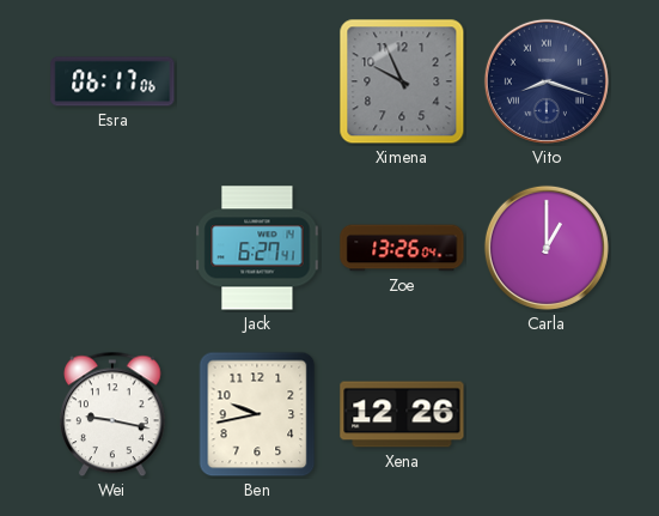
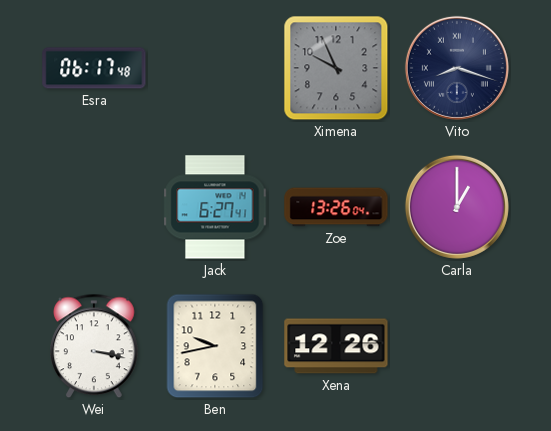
Esra: 06:17:06 -> 06:17:48 (94, 68)
Wei: 9:17 -> 3:17 (95, 346)
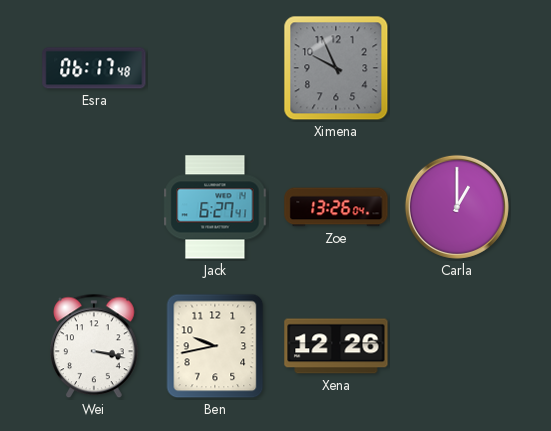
Vito: 8:18 -> none (457, 68)
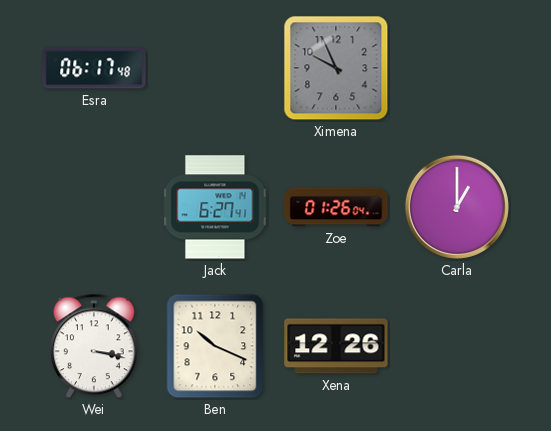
Zoe: 13:26 -> 01:26 (336, 207)
Ben: 9:43 -> 10:19 (215, 346)
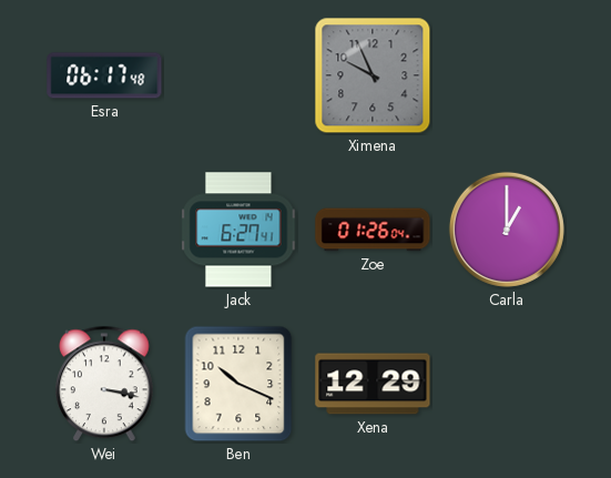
Xena: 12:26 -> 12:29 (373, 384)
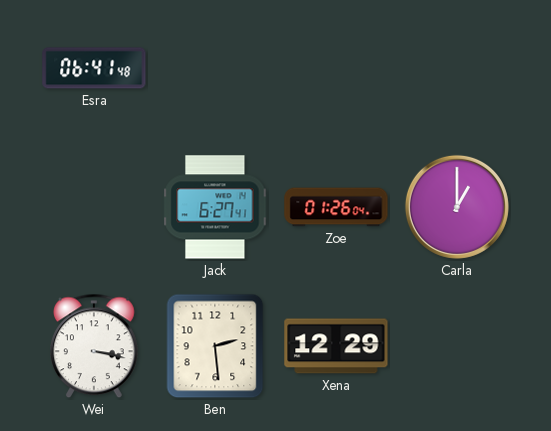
Esra: 06:17 -> 06:41 (94, 68)
Ximena: 9:56 -> none (373, 75)
Ben: 10:19 -> 2:29 (215, 346)
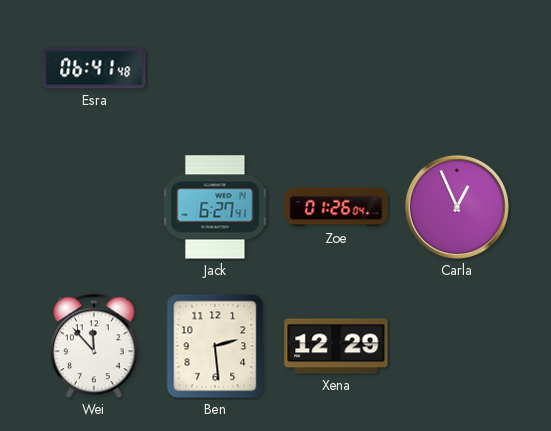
Carla: 1:00 -> 12:56 (457, 207)
Wei: 3:17 -> 11:53 (95, 346)
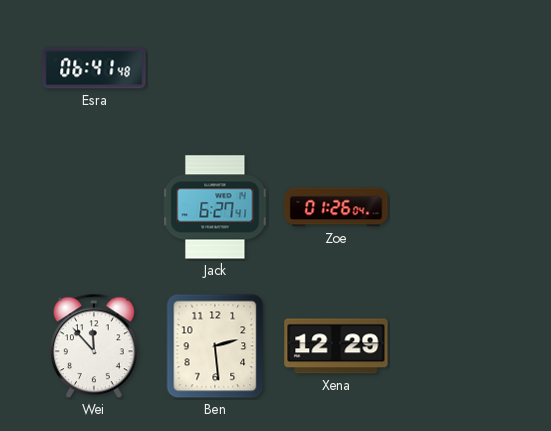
Carla: 12:56 -> none (457, 207)
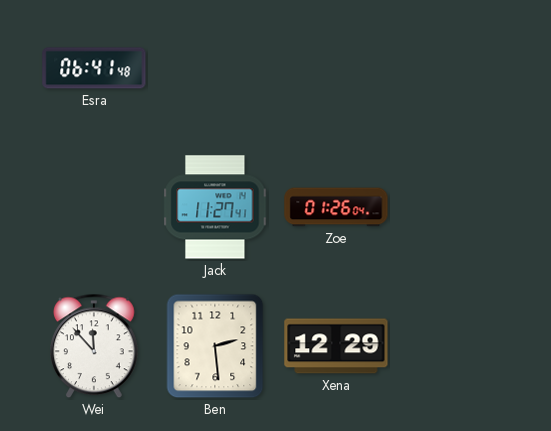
Jack: 6:27 -> 11:27 (215, 207)
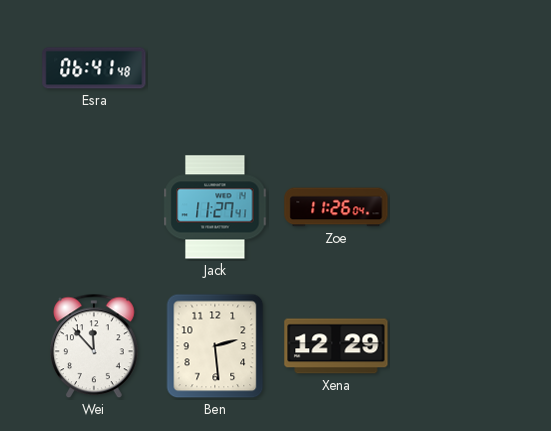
Zoe: 01:26 -> 11:26 (336, 207)
